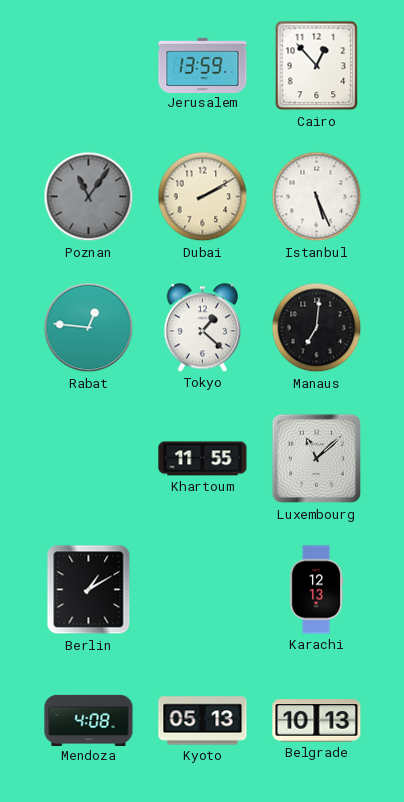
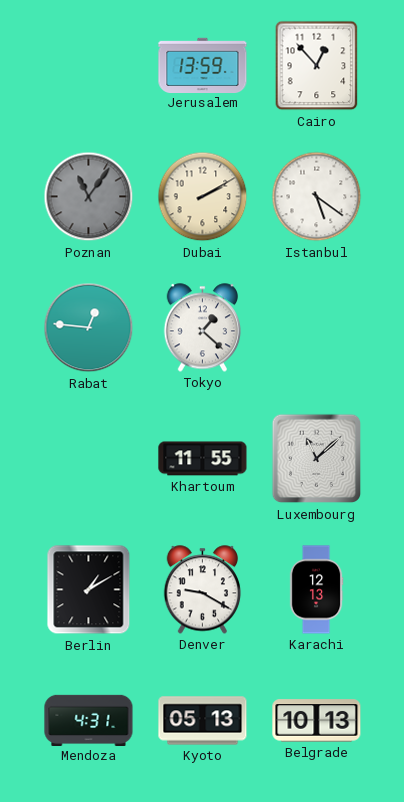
Istanbul: 5:26 -> 5:21 (317, 197)
Manaus: 7:01 -> none (317, 328)
Denver: none -> 9:20 (203, 590)
Mendoza: 4:08 -> 4:31 (89, 720)
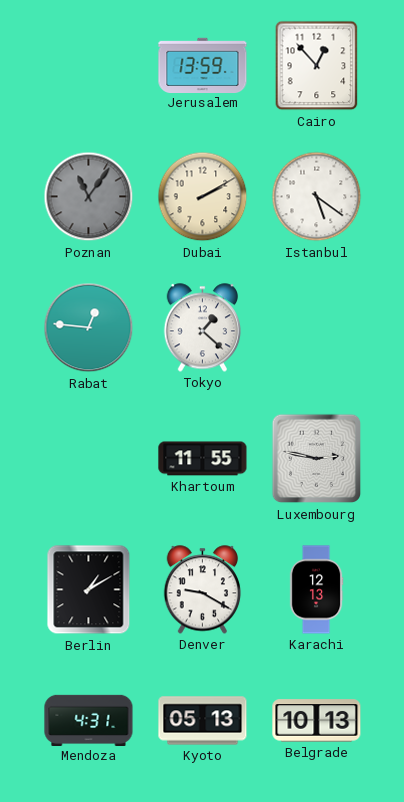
Luxembourg: 11:08 -> 2:47 (317, 459)
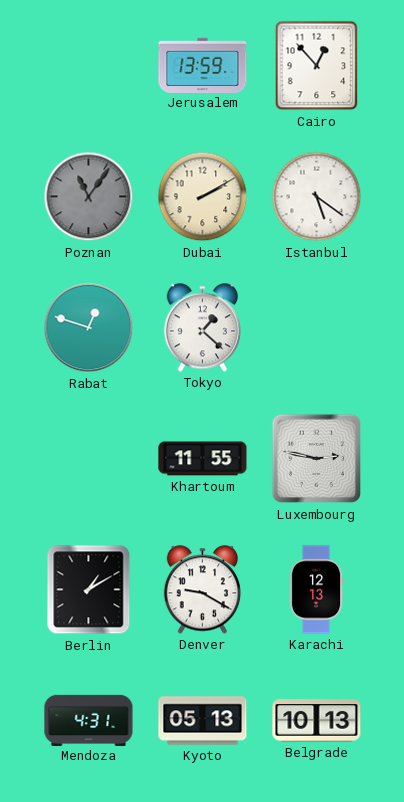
Rabat: 12:46 -> 12:48 (89, 328)
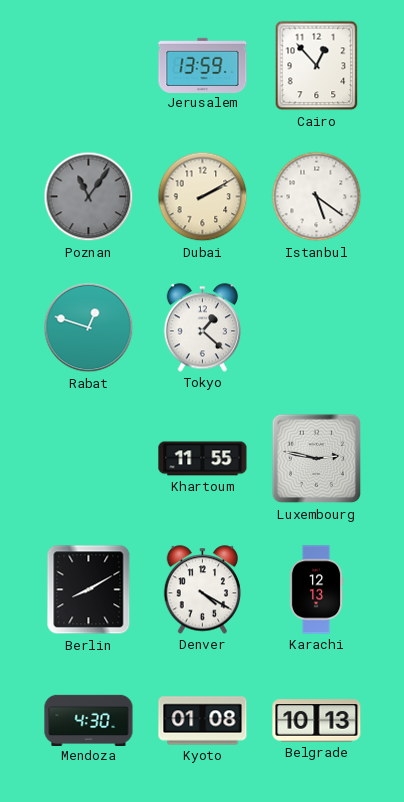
Berlin: 1:10 -> 8:10 (89, 590)
Denver: 9:20 -> 4:20 (203, 590)
Mendoza: 4:31 -> 4:30 (89, 720)
Kyoto: 05:13 -> 01:08 (203, 721)
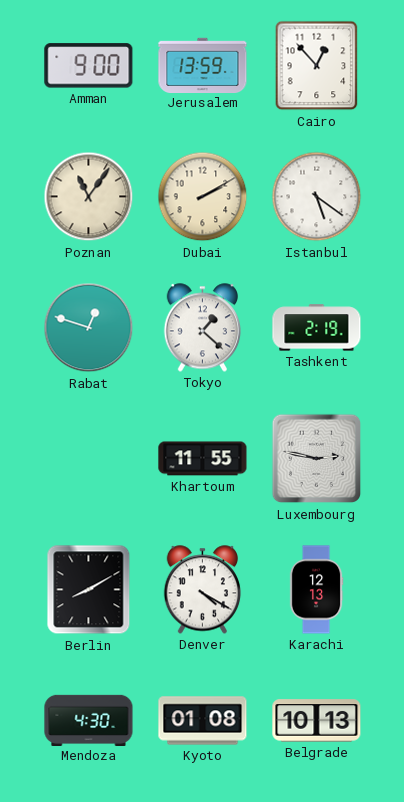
Amman: none -> 9:00 (89, 66)
Poznan dial: grey -> cream (89, 197)
Tashkent: none -> 2:19 (317, 328)
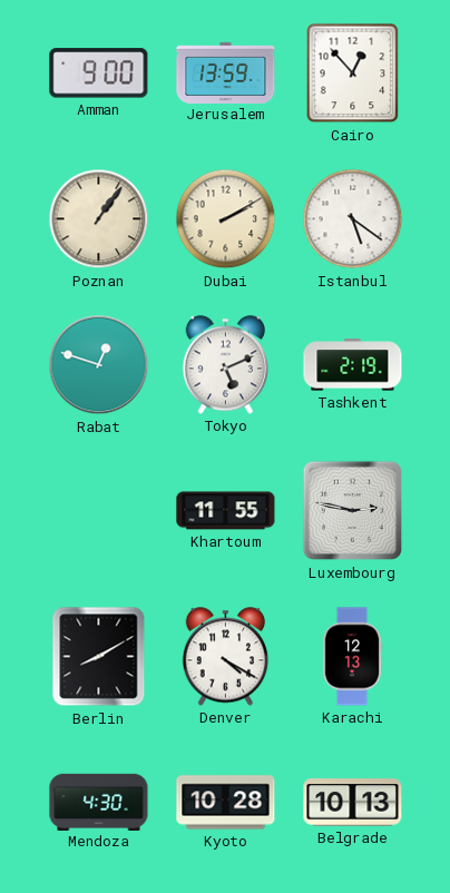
Poznan: 11:06 -> 1:06 (99, 219)
Tokyo: 1:22 -> 5:11 (226, 365)
Kyoto: 01:08 -> 10:28 (226, 803)
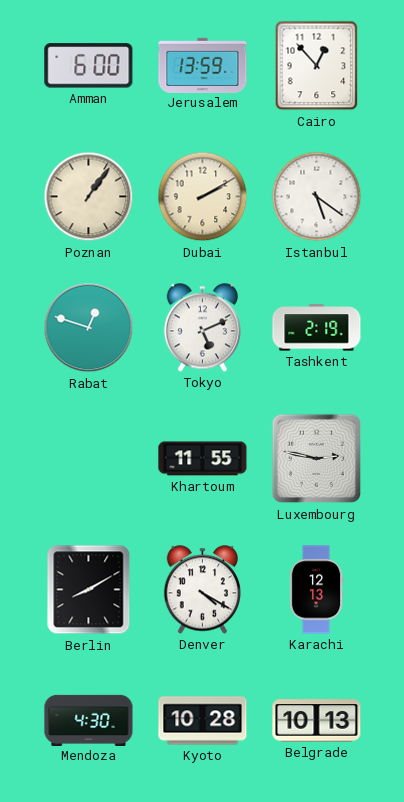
Amman: 9:00 -> 6:00 (89, 66)
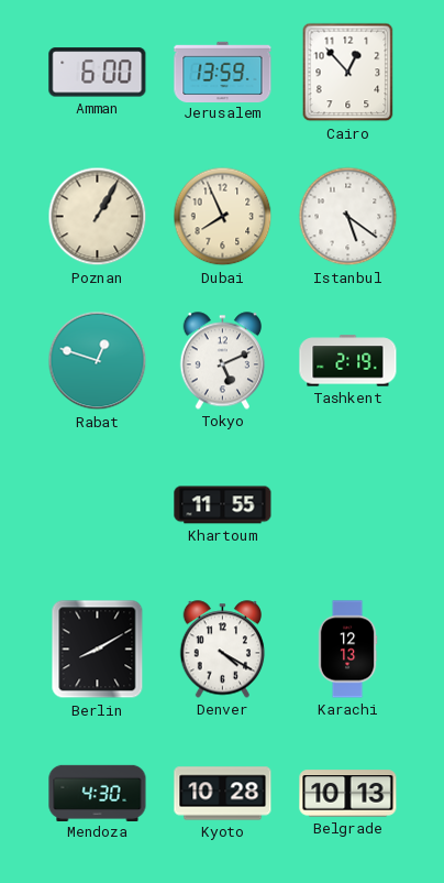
Poznan: 1:06 -> 1:05 (98, 217)
Dubai: 2:10 -> 7:56 (223, 217)
Luxembourg: 2:47 -> none (317, 459)
